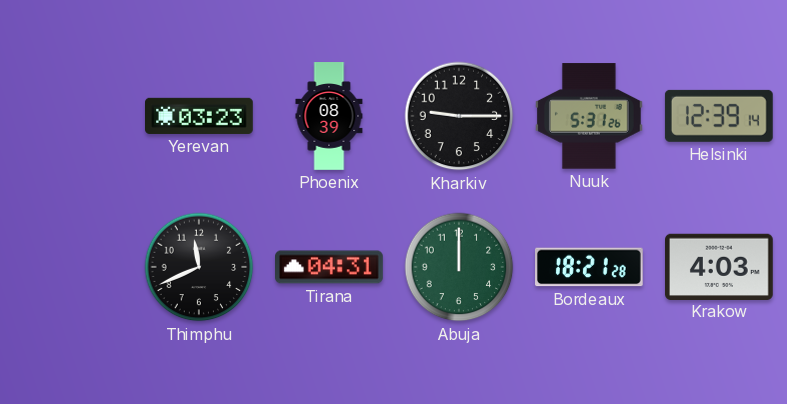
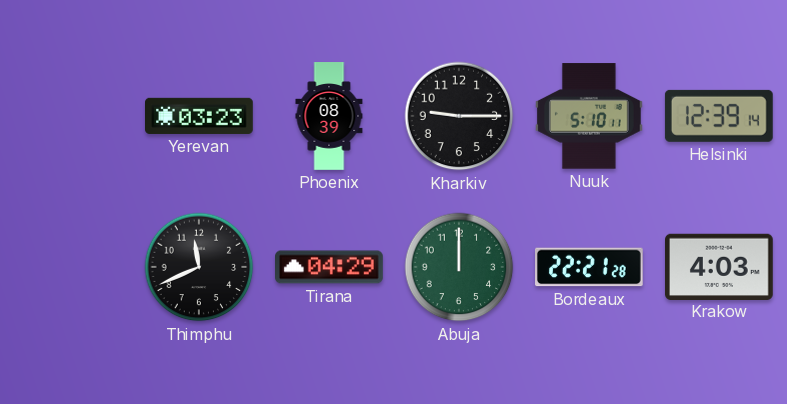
Nuuk: 5:31 -> 5:10 (589, 116)
Tirana: 04:31 -> 04:29 (330, 267)
Bordeaux: 18:21 -> 22:21 (590, 267)
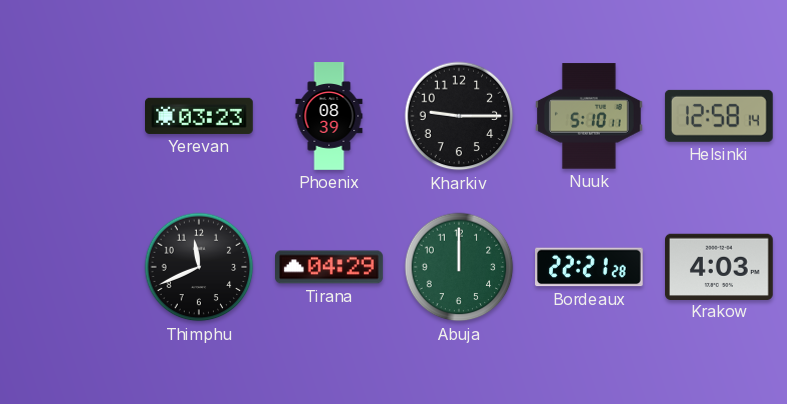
Helsinki: 12:39 -> 12:58 (719, 116)
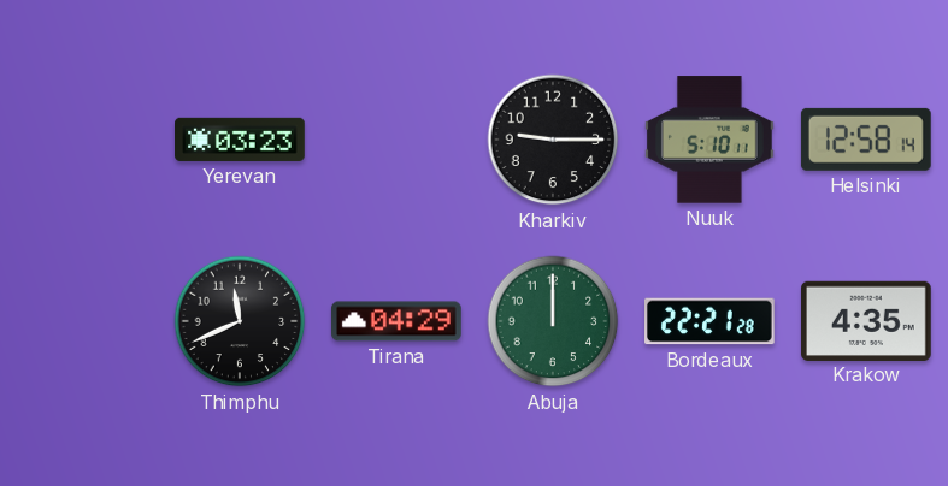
Phoenix: 08:39 -> none (329, 116)
Krakow: 4:03 -> 4:35 (867, 320)
